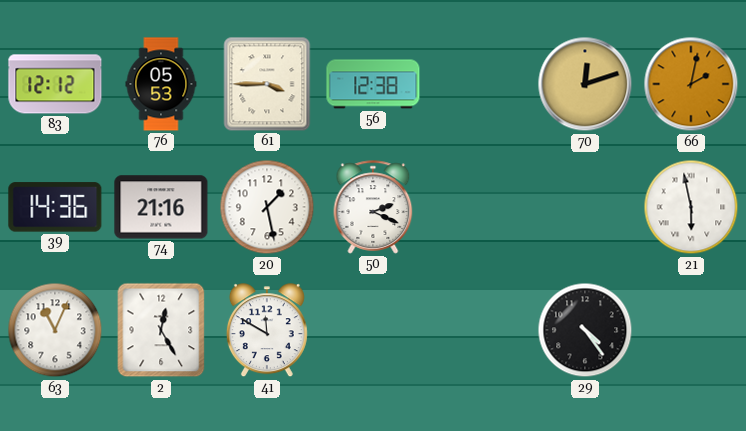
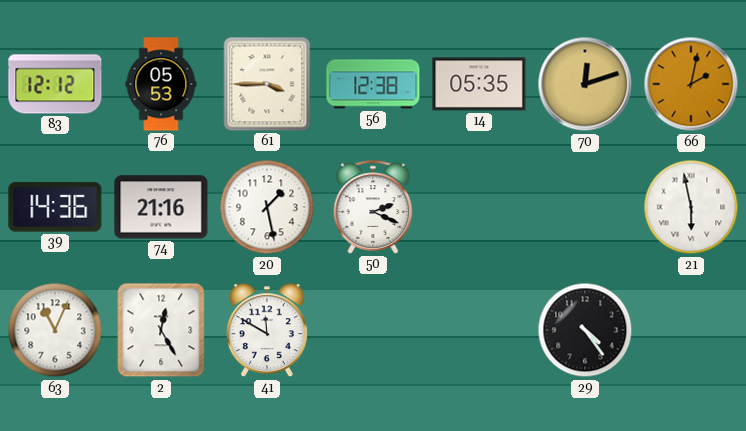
14: none -> 05:35 (479, 84)
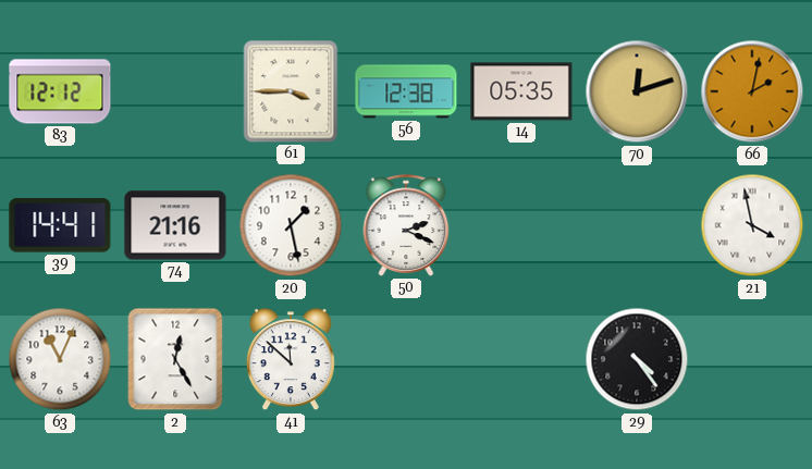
76: 05:53 -> none (161, 84)
39: 14:36 -> 14:41 (60, 225)
21: 5:58 -> 3:58 (752, 225)
41: 11:50 -> 11:52 (291, 360)
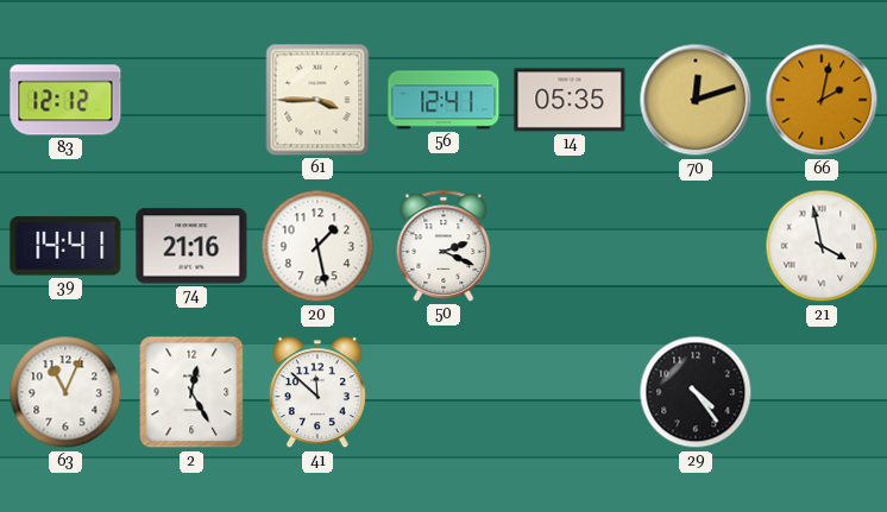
56: 12:38 -> 12:41 (443, 100)
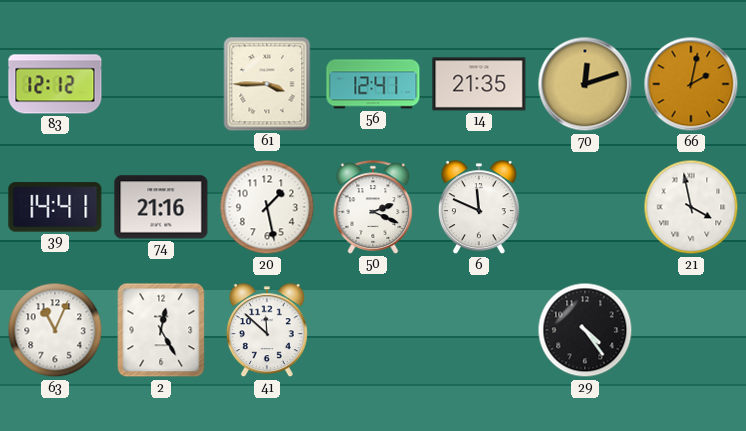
14: 05:35 -> 21:35 (479, 84)
6: none -> 11:49 (479, 208)
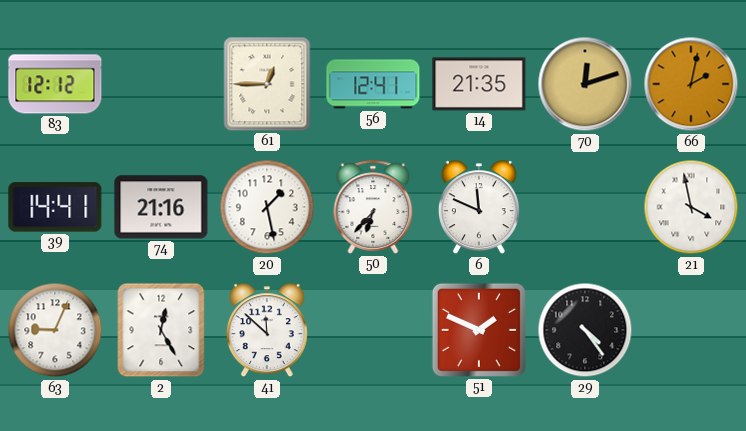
61: 3:45 -> 12:45 (267, 84)
50: 2:19 -> 6:37 (373, 207)
63: 11:04 -> 9:04 (55, 330)
51: none -> 1:49 (479, 330)
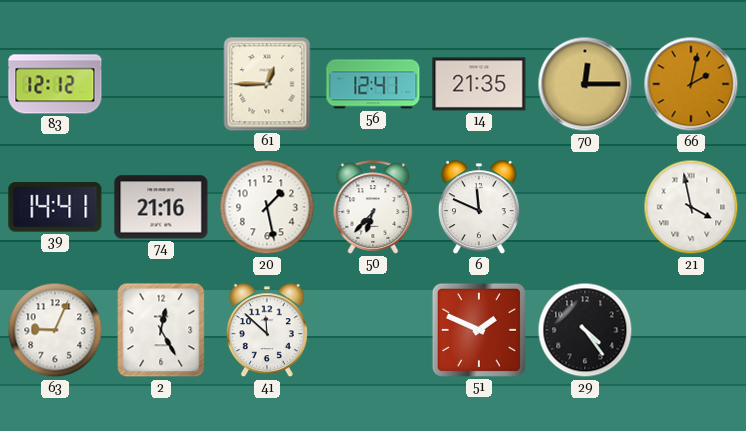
70: 12:12 -> 12:15 (585, 84)
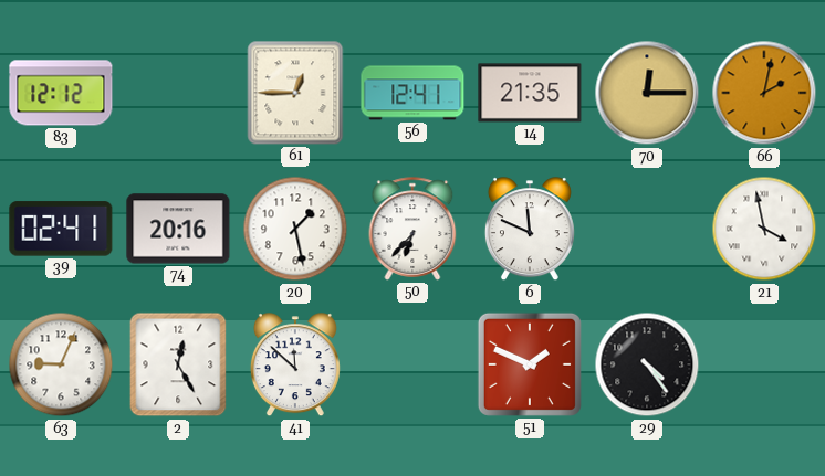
39: 14:41 -> 02:41 (61, 229)
74: 21:16 -> 20:16 (178, 229)
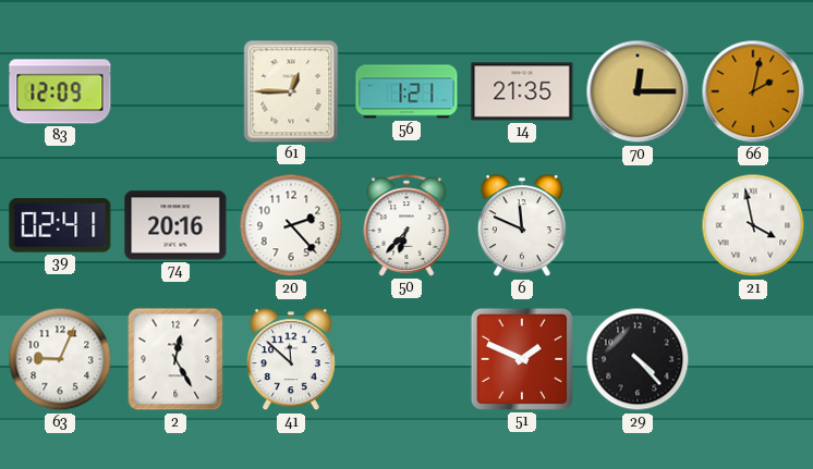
83: 12:12 -> 12:09 (60, 91)
56: 12:41 -> 1:21 (406, 91)
20: 1:28 -> 2:23 (291, 225)
29: 4:24 -> 4:23 (638, 359)
